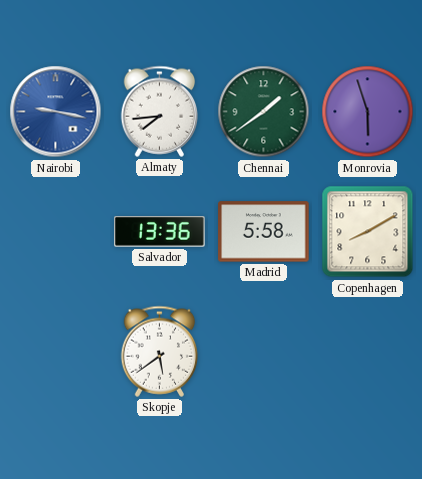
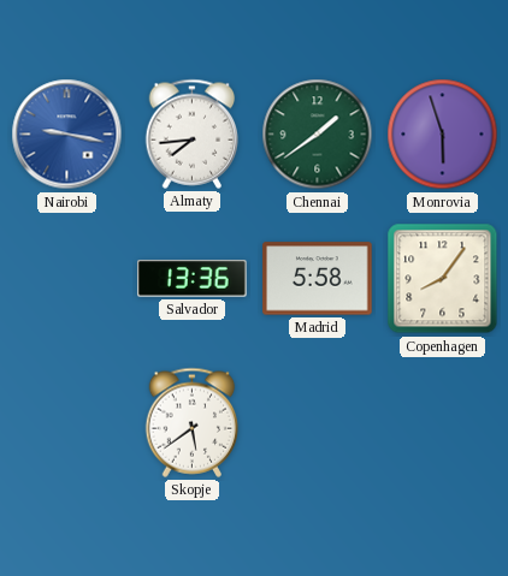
Copenhagen: 8:10 -> 8:06 (443, 279)
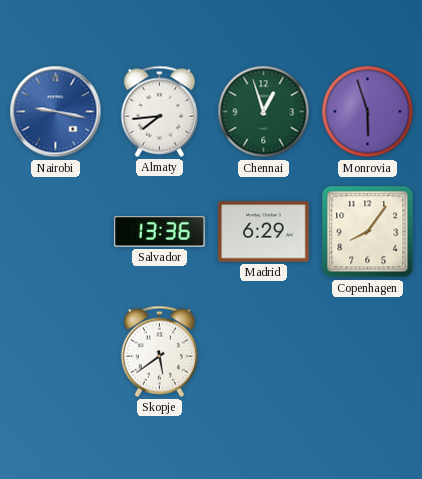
Chennai: 1:39 -> 12:57 (264, 112)
Madrid: 5:58 -> 6:29 (264, 232)
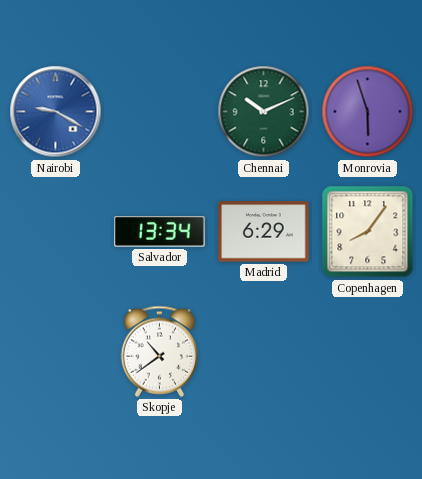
Nairobi: 9:17 -> 9:20 (56, 112)
Almaty: 7:44 -> none (160, 111)
Chennai: 12:57 -> 10:11 (264, 112)
Salvador: 13:36 -> 13:34 (160, 232)
Skopje: 5:39 -> 10:39 (160, 351)
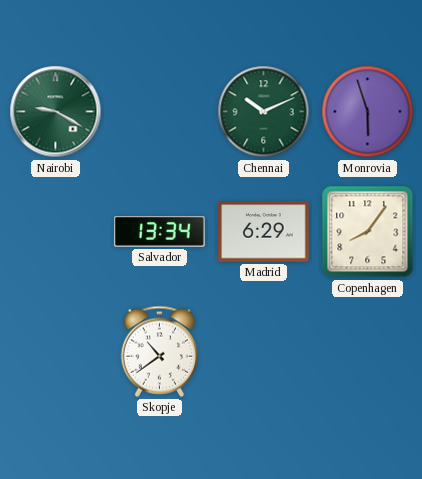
Nairobi dial: blue -> green (56, 112)
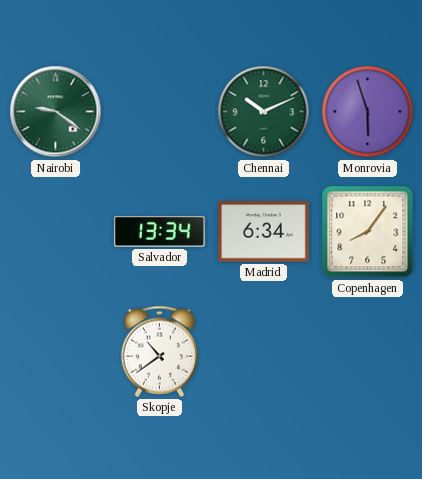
Nairobi: 9:20 -> 9:21 (56, 112)
Madrid: 6:29 -> 6:34 (264, 232)
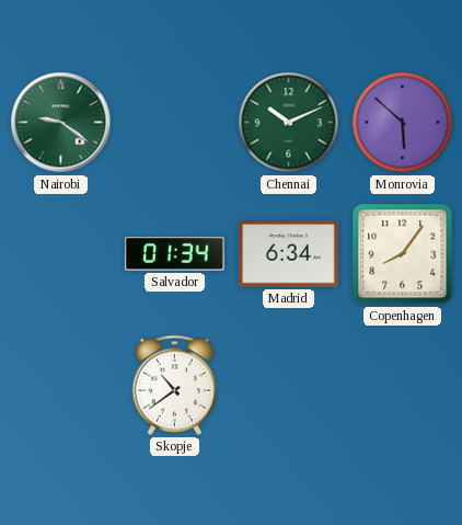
Monrovia: 5:57 -> 5:52 (403, 123)
Salvador: 13:34 -> 01:34 (175, 254)
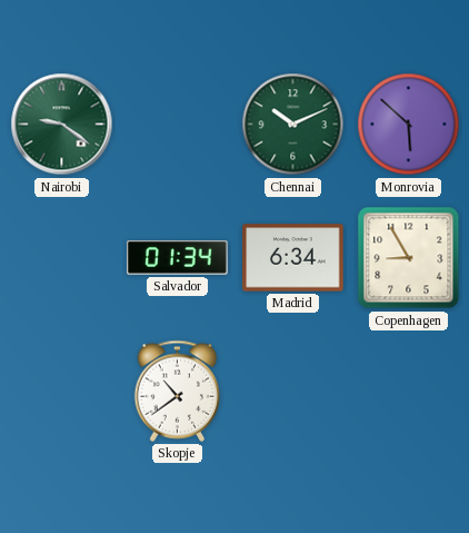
Copenhagen: 8:06 -> 8:55 (409, 258)
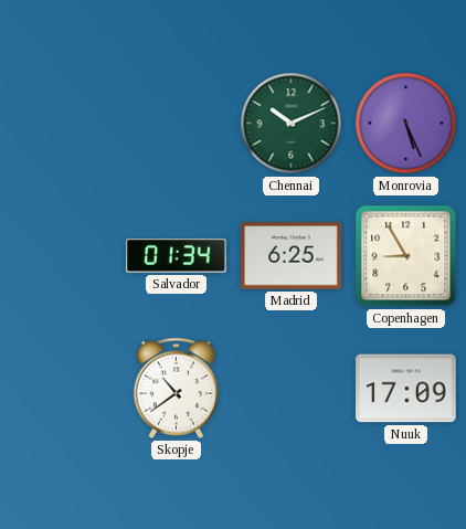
Nairobi: 9:21 -> none (62, 125)
Monrovia: 5:52 -> 5:26 (406, 124)
Madrid: 6:34 -> 6:25 (292, 256)
Nuuk: none -> 17:09 (406, 389)
